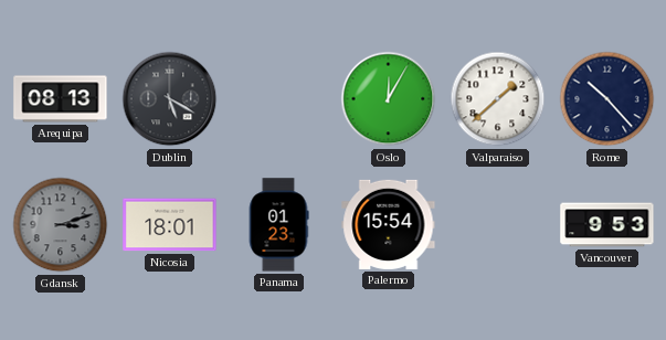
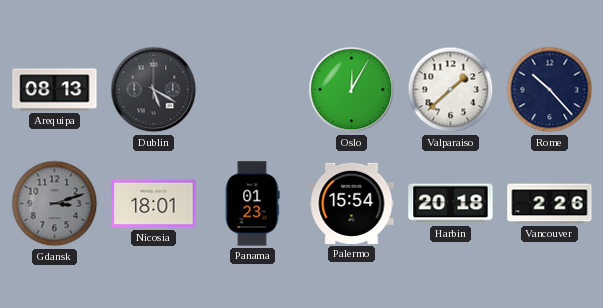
Harbin: none -> 20:18 (451, 204)
Vancouver: 9:53 -> 2:26 (550, 204)
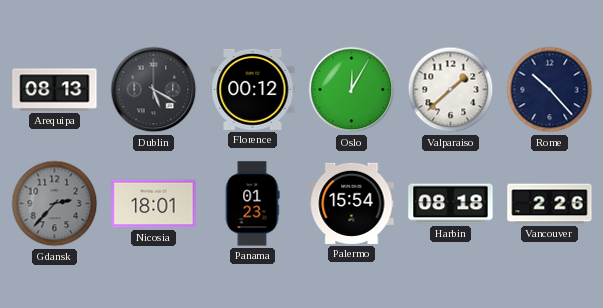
Florence: none -> 00:12 (253, 89)
Gdansk: 3:12 -> 2:37 (55, 204)
Harbin: 20:18 -> 08:18 (451, 204)
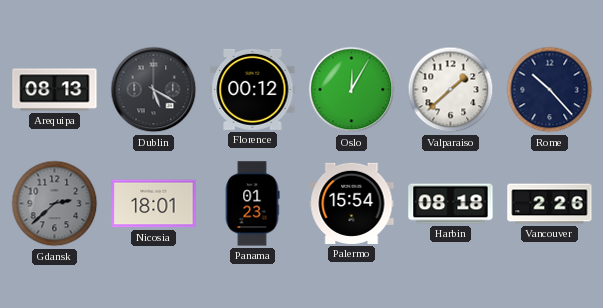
Gdansk: 2:37 -> 2:38 (55, 204)
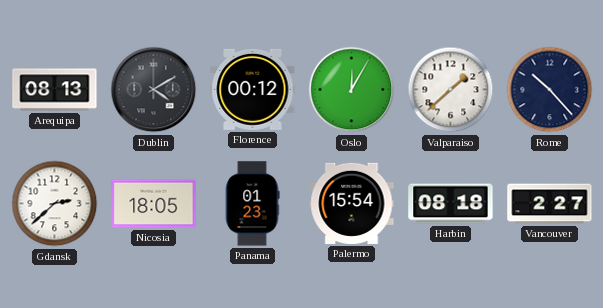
Dublin: 5:20 -> 4:10 (154, 90)
Gdansk dial: grey -> white (55, 204)
Nicosia: 18:01 -> 18:05 (154, 204)
Vancouver: 2:26 -> 2:27 (550, 204)
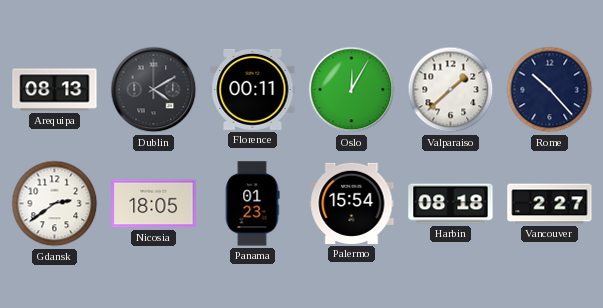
Florence: 00:12 -> 00:11 (253, 89)
Gdansk: 2:38 -> 2:39 (55, 204)
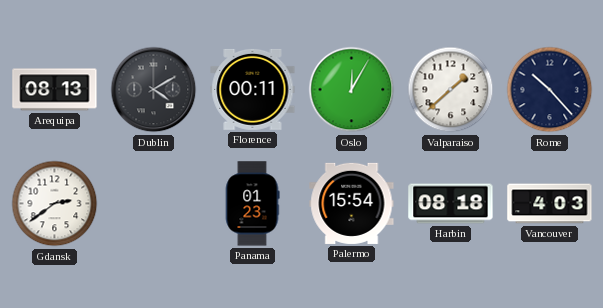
Nicosia: 18:05 -> none (154, 204)
Vancouver: 2:27 -> 4:03 (550, 204)
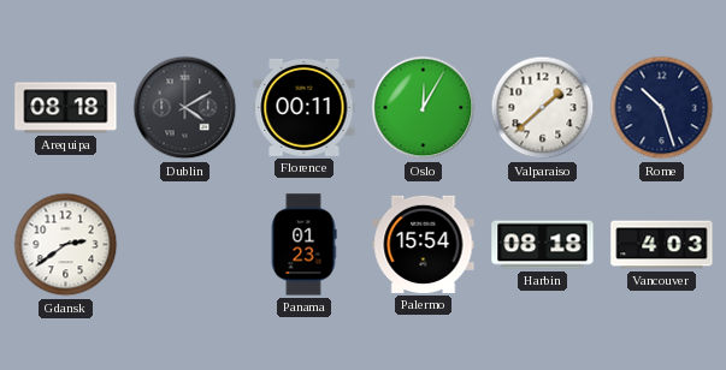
Arequipa: 08:13 -> 08:18 (66, 108)
Rome: 10:23 -> 10:27 (662, 108)
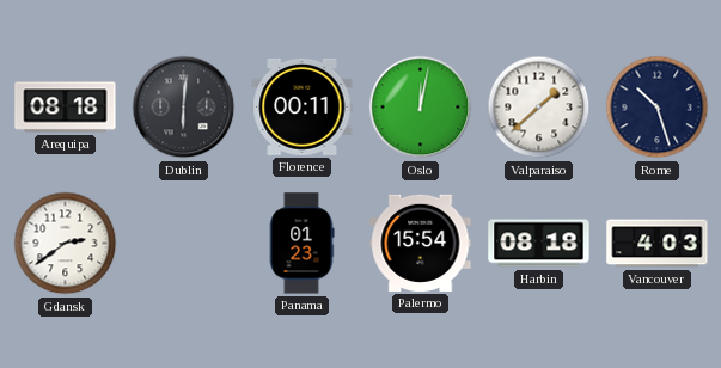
Dublin: 4:10 -> 6:01 (184, 108)
Oslo: 12:05 -> 12:02 (421, 108)
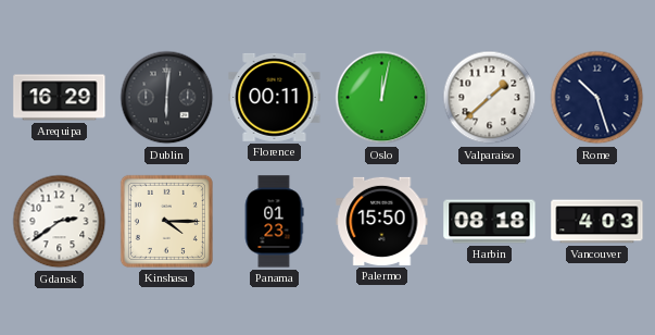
Arequipa: 08:18 -> 16:29 (60, 98)
Kinshasa: none -> 4:15 (166, 221)
Palermo: 15:54 -> 15:50 (382, 221)
